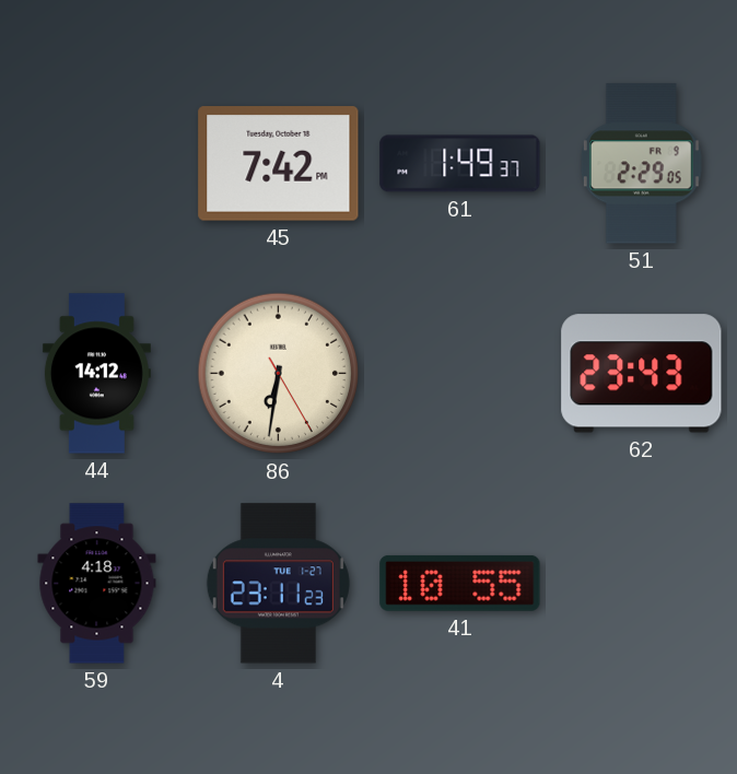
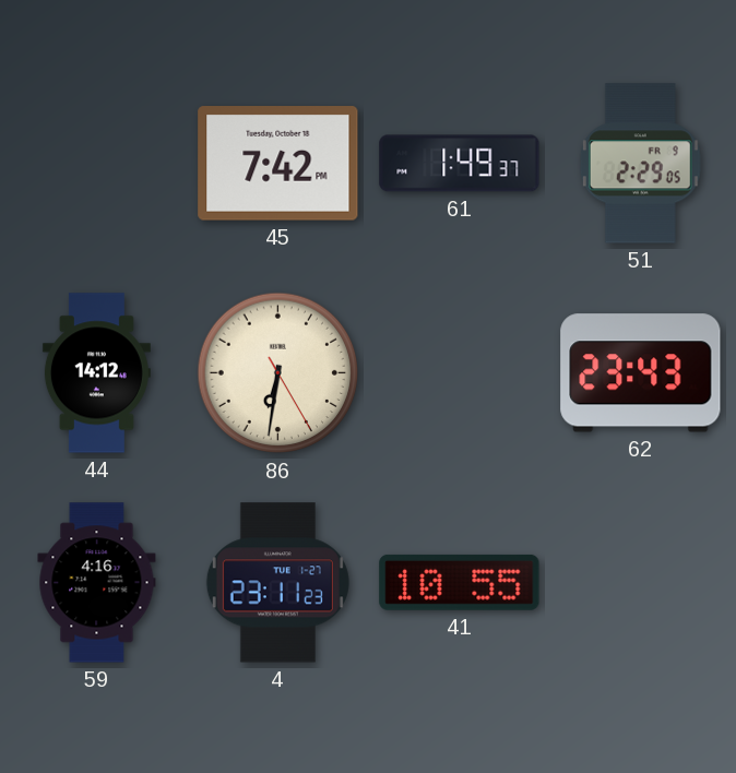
59: 4:18 -> 4:16 (97, 583)
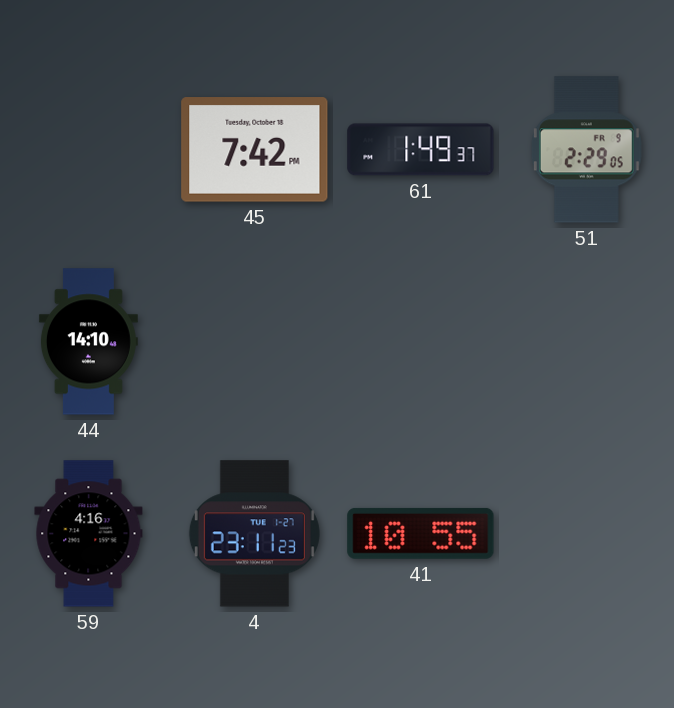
44: 14:12 -> 14:10 (88, 342)
86: 6:31 -> none (278, 373)
62: 23:43 -> none (641, 373)
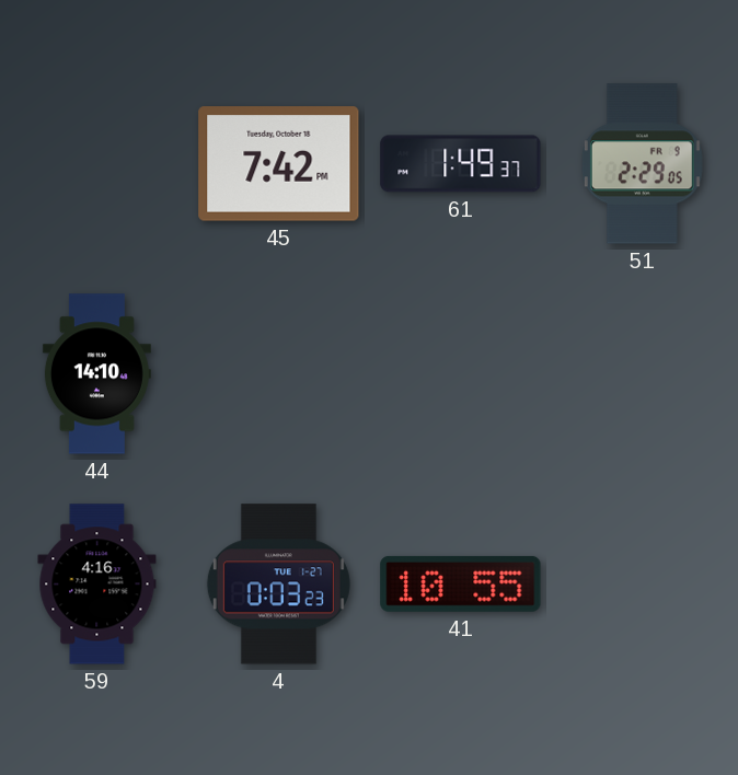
4: 23:11 -> 0:03 (278, 585)
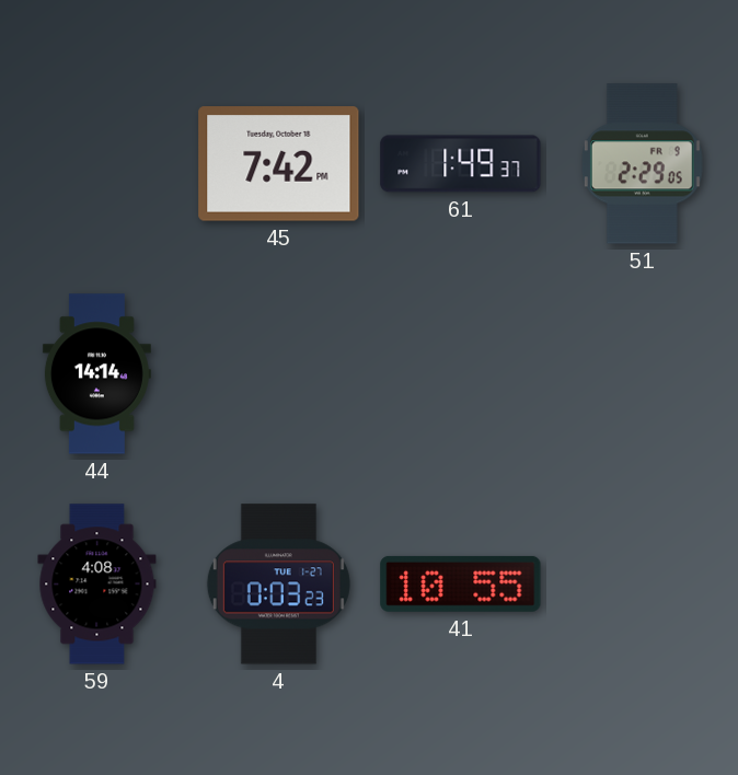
44: 14:10 -> 14:14 (96, 374)
59: 4:16 -> 4:08 (97, 585)
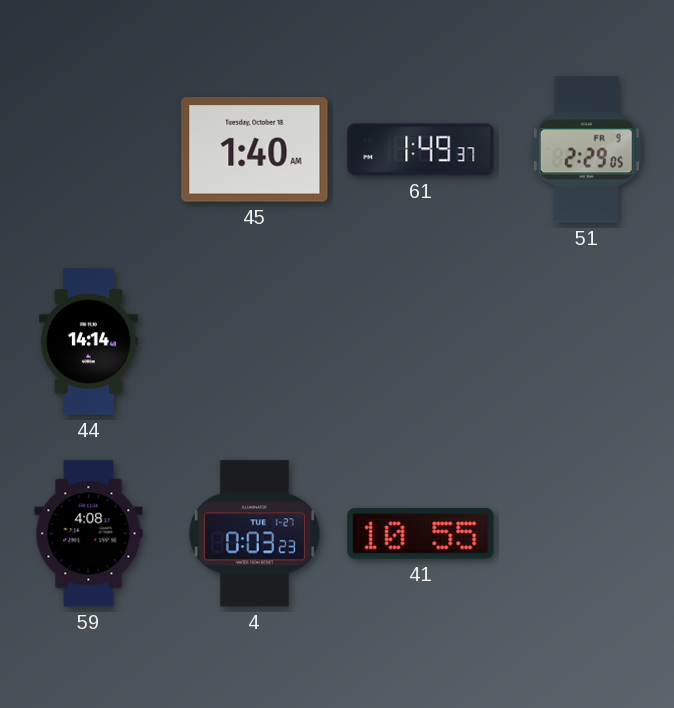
45: 7:42 -> 1:40 (255, 150)
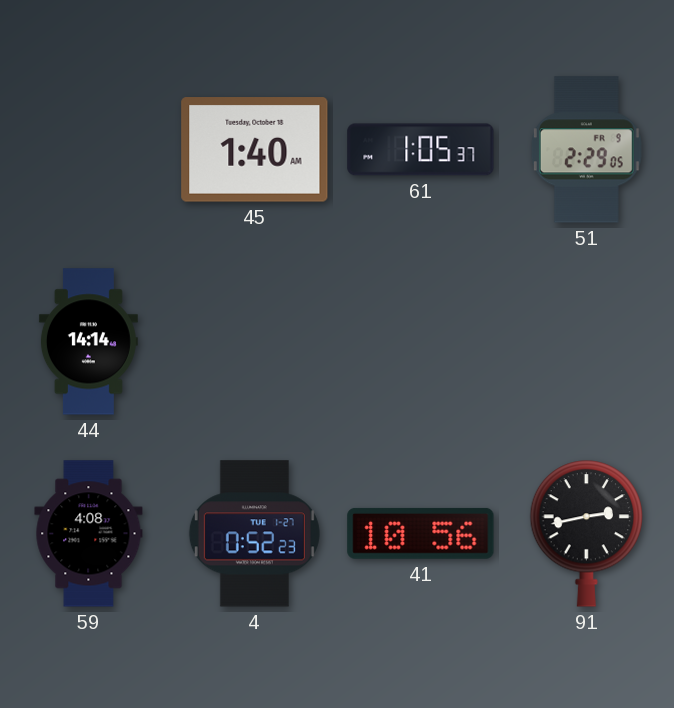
61: 1:49 -> 1:05 (421, 150)
4: 0:03 -> 0:52 (254, 534)
41: 10:55 -> 10:56 (421, 533)
91: none -> 2:43 (586, 534)
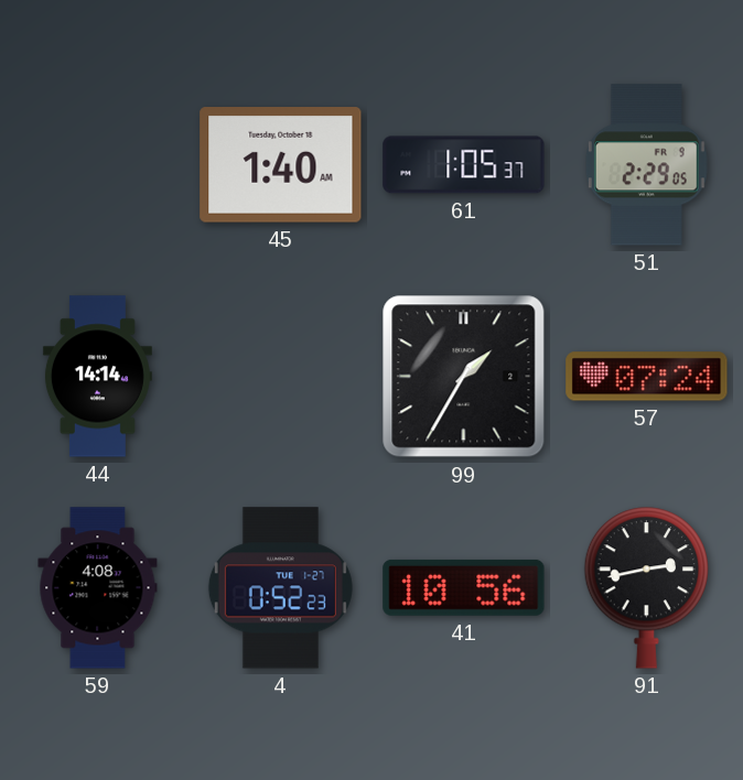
99: none -> 1:35 (464, 377)
57: none -> 07:24 (647, 377)
